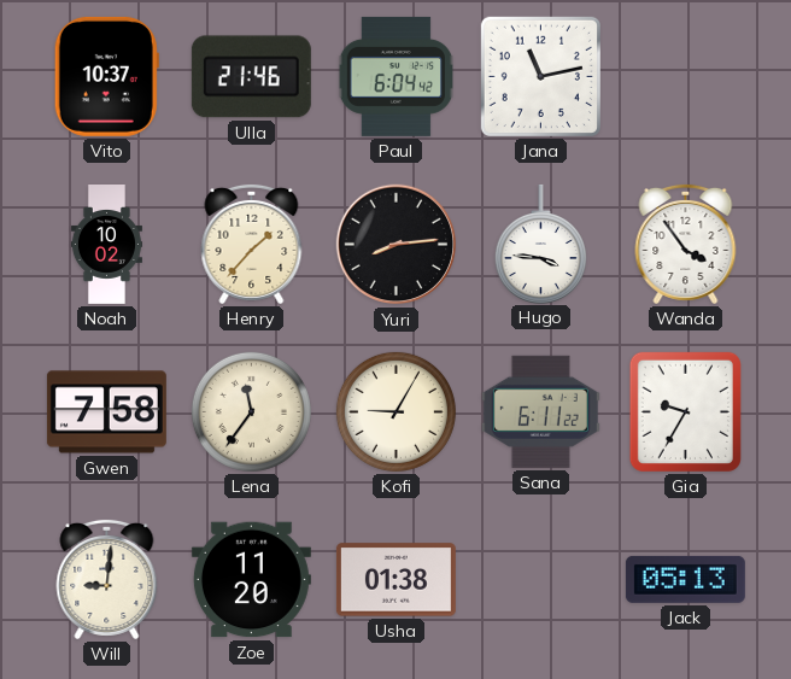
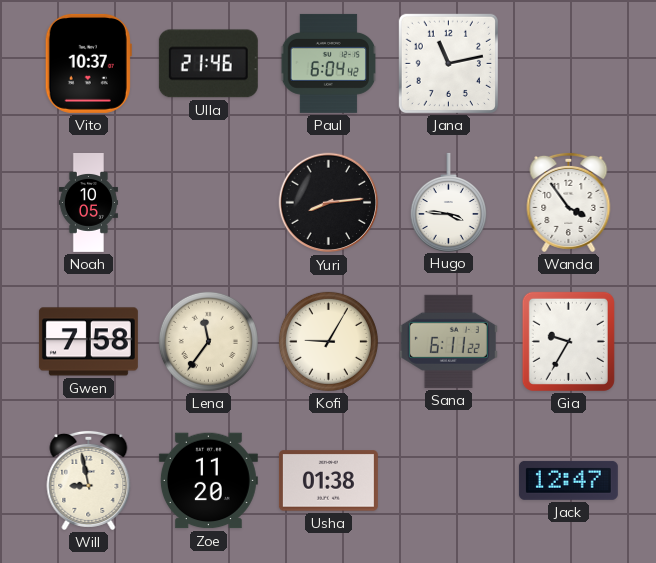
Noah: 10:02 -> 10:05 (88, 203)
Henry: 1:37 -> none (252, 244)
Will: 9:01 -> 8:58 (89, 480)
Jack: 05:13 -> 12:47 (568, 480)
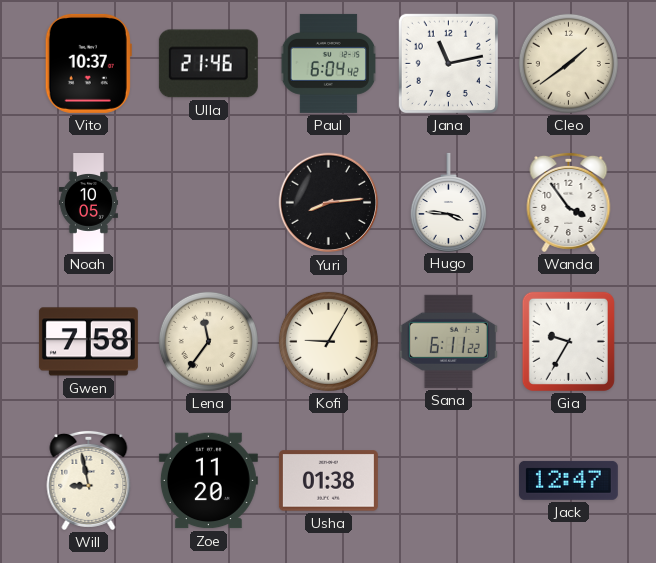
Cleo: none -> 1:39 (568, 63)
